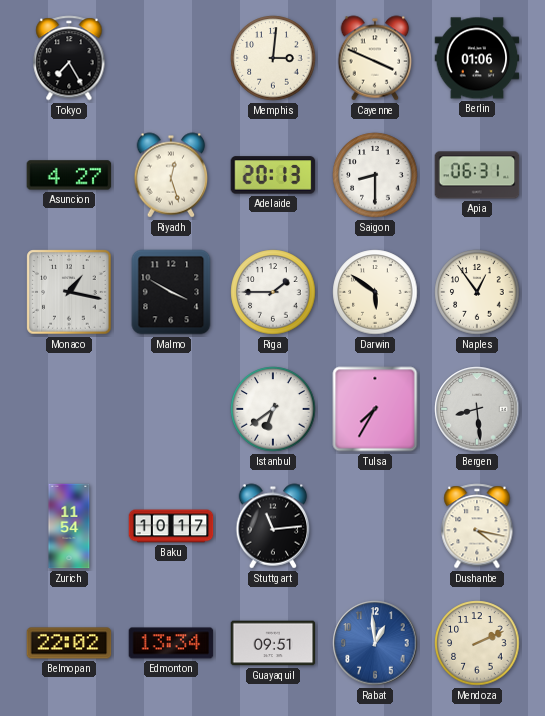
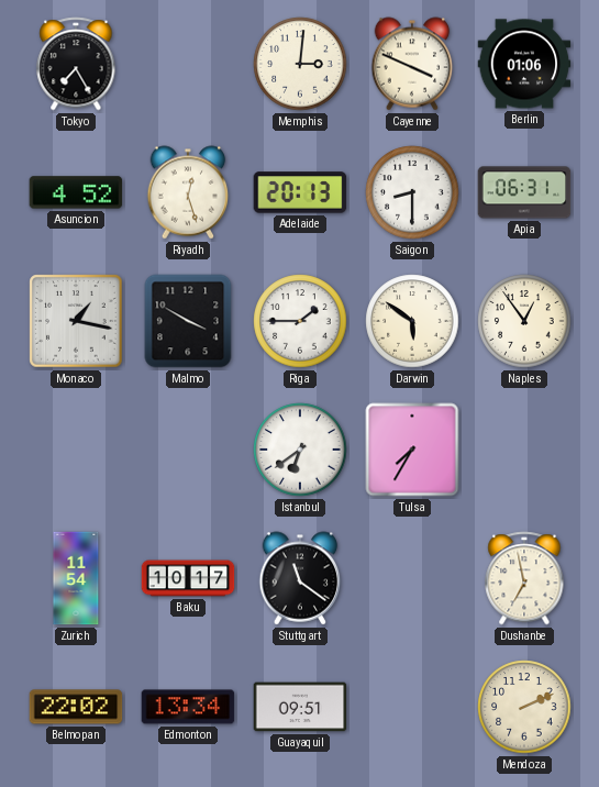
Asuncion: 4:27 -> 4:52 (76, 192)
Bergen: 8:29 -> none (477, 409)
Stuttgart: 11:14 -> 11:21 (300, 578)
Dushanbe: 4:17 -> 6:58 (524, 578)
Rabat: 12:59 -> none (375, 643)
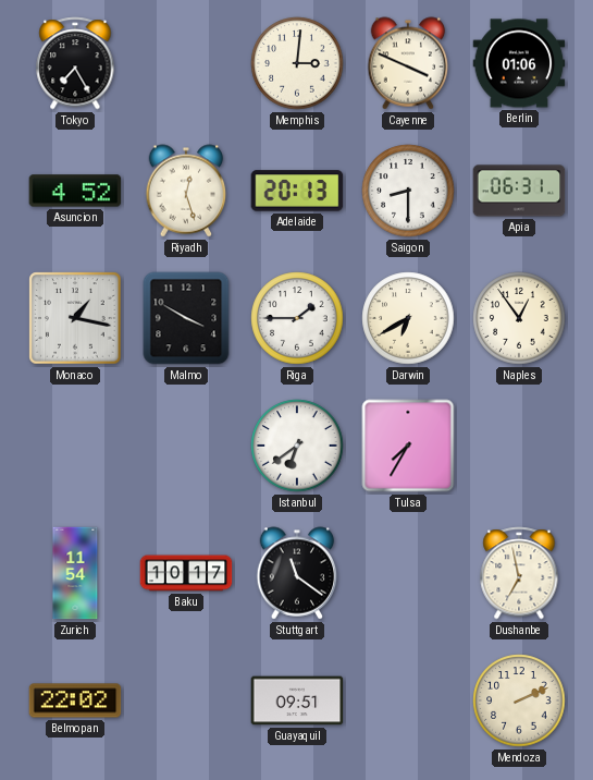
Darwin: 5:51 -> 6:40 (408, 318)
Edmonton: 13:34 -> none (188, 707)
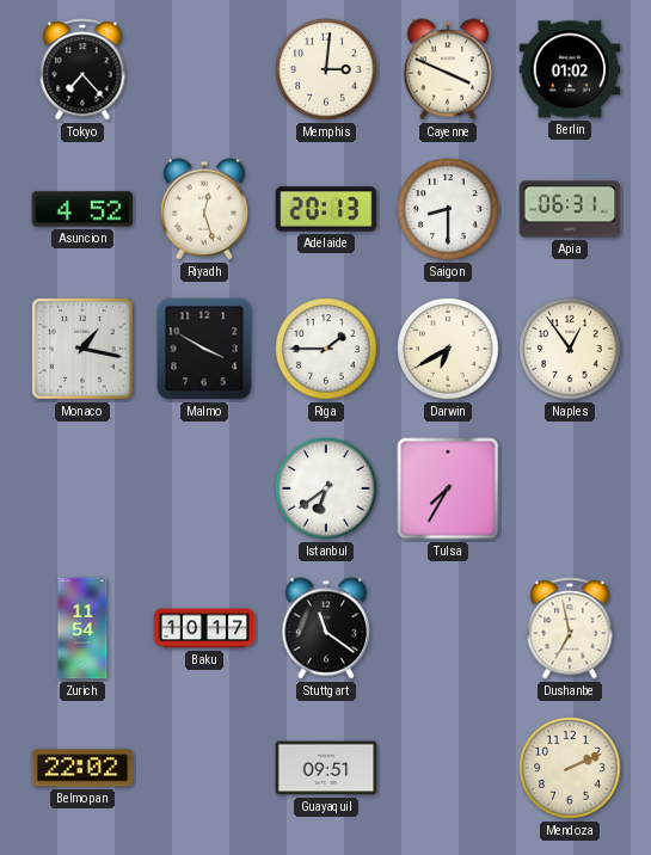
Tokyo: 7:25 -> 7:23 (82, 69)
Berlin: 01:06 -> 01:02 (570, 69)
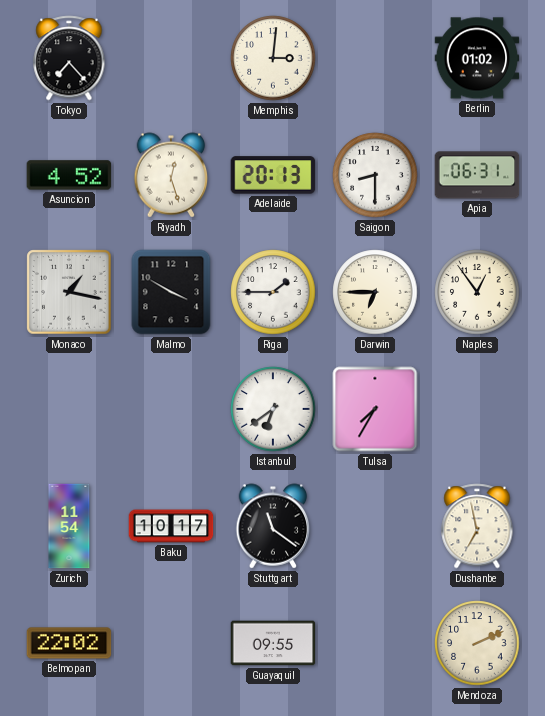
Cayenne: 3:49 -> none (448, 69)
Darwin: 6:40 -> 6:45 (375, 292)
Guayaquil: 09:51 -> 09:55 (273, 643)
